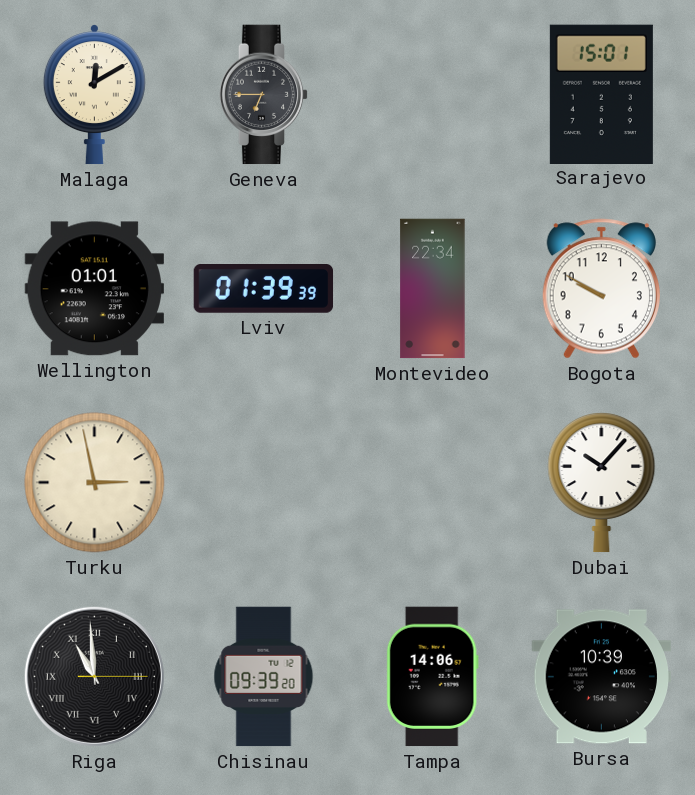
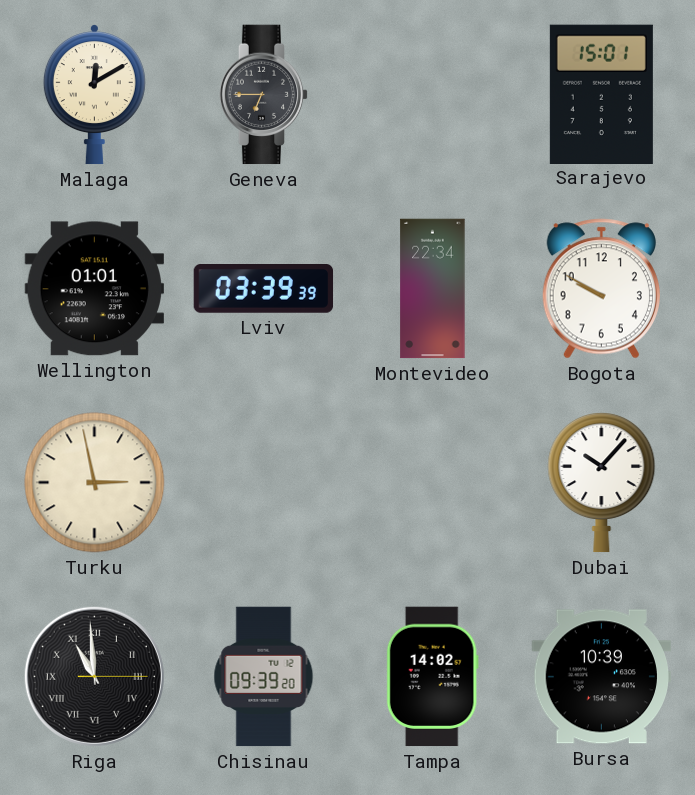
Lviv: 01:39 -> 03:39 (264, 289)
Tampa: 14:06 -> 14:02 (432, 677)
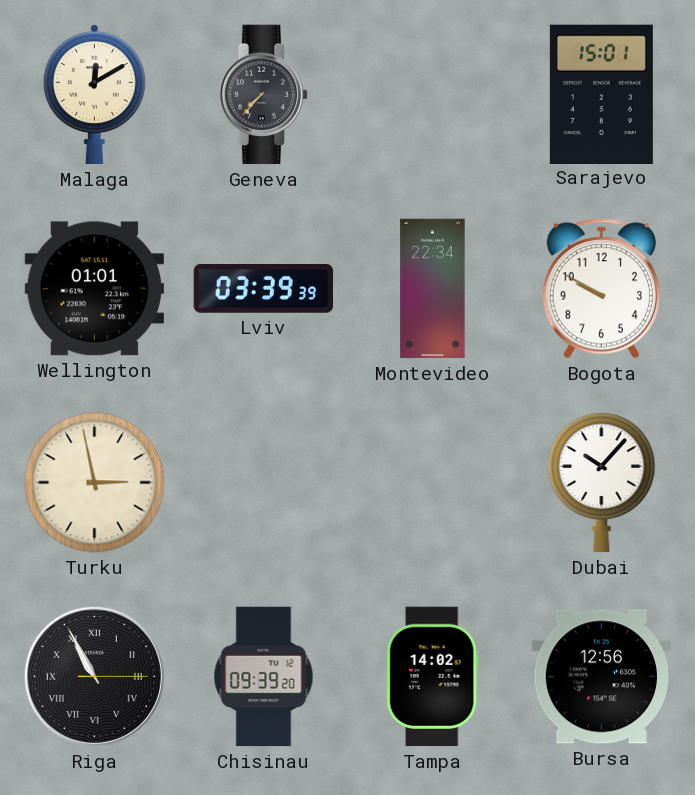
Geneva: 6:45 -> 7:37 (264, 95)
Riga: 10:59 -> 10:55 (94, 676)
Bursa: 10:39 -> 12:56 (601, 677)
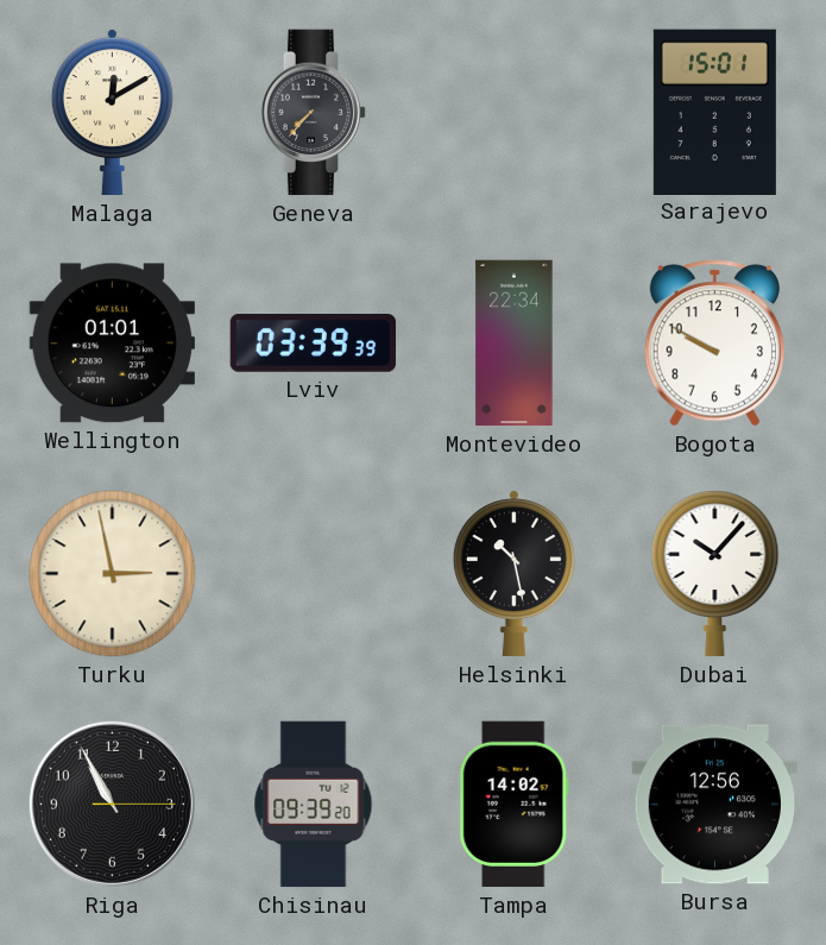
Helsinki: none -> 10:28 (513, 574)
Riga numerals: Roman -> Arabic (112, 804)
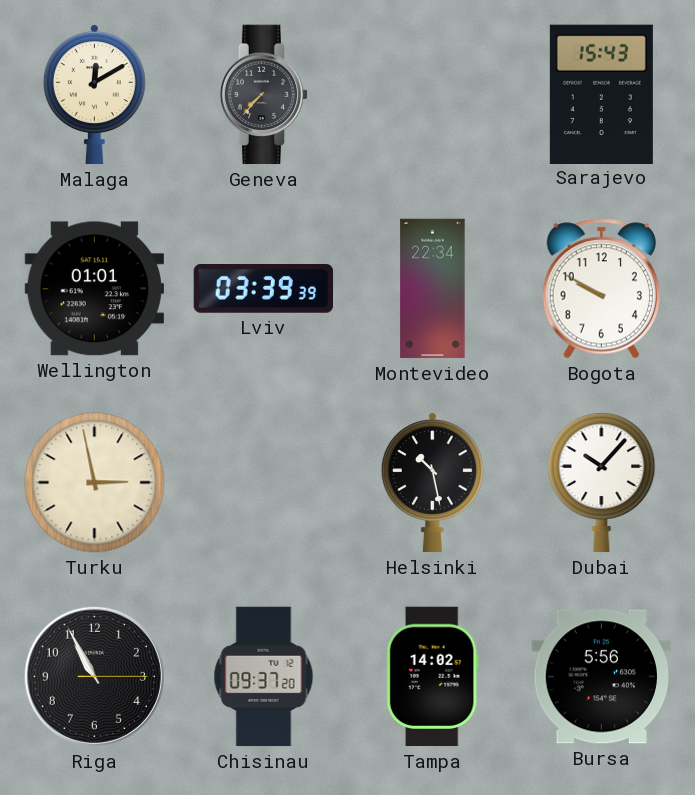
Sarajevo: 15:01 -> 15:43 (601, 94)
Chisinau: 09:39 -> 09:37 (264, 677)
Bursa: 12:56 -> 5:56 (601, 677)
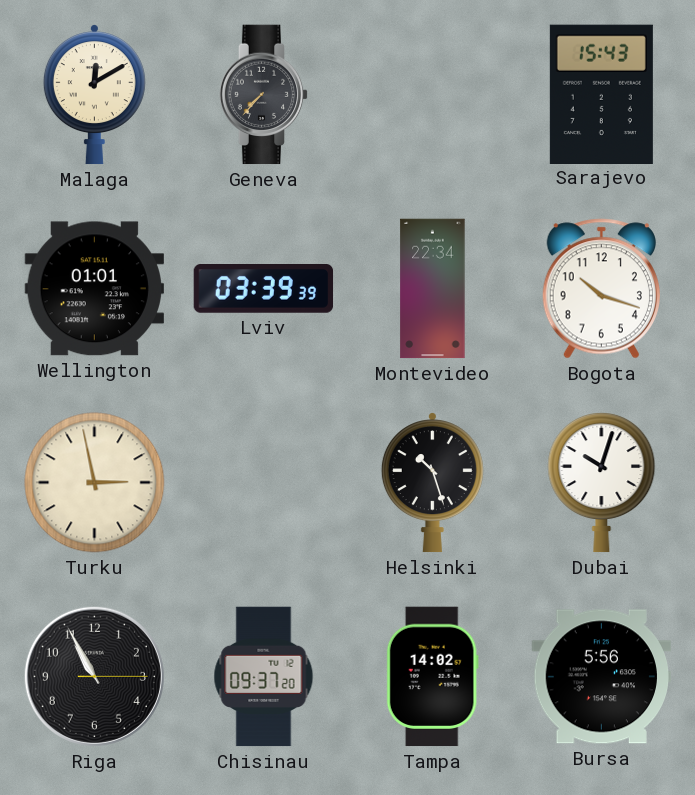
Bogota: 9:50 -> 10:18 (601, 289)
Helsinki: 10:28 -> 10:27 (432, 483)
Dubai: 10:07 -> 10:03 (602, 483)
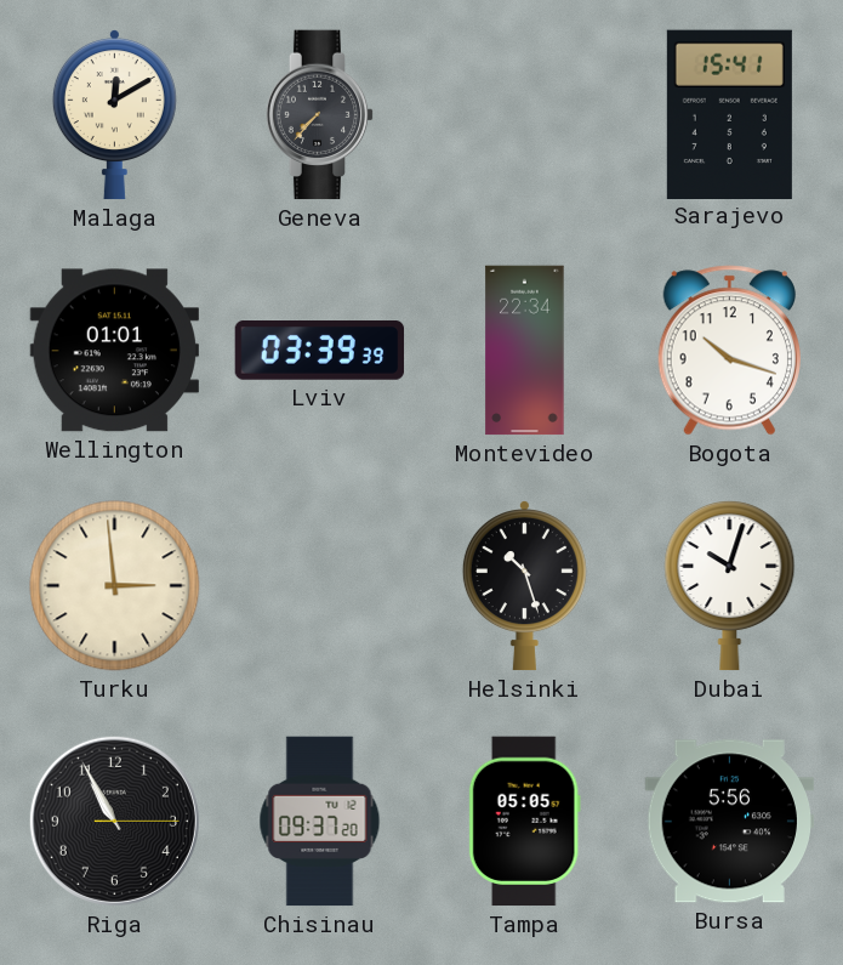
Sarajevo: 15:43 -> 15:41 (729, 114)
Turku: 2:58 -> 2:59 (115, 586)
Tampa: 14:02 -> 05:05 (524, 822)
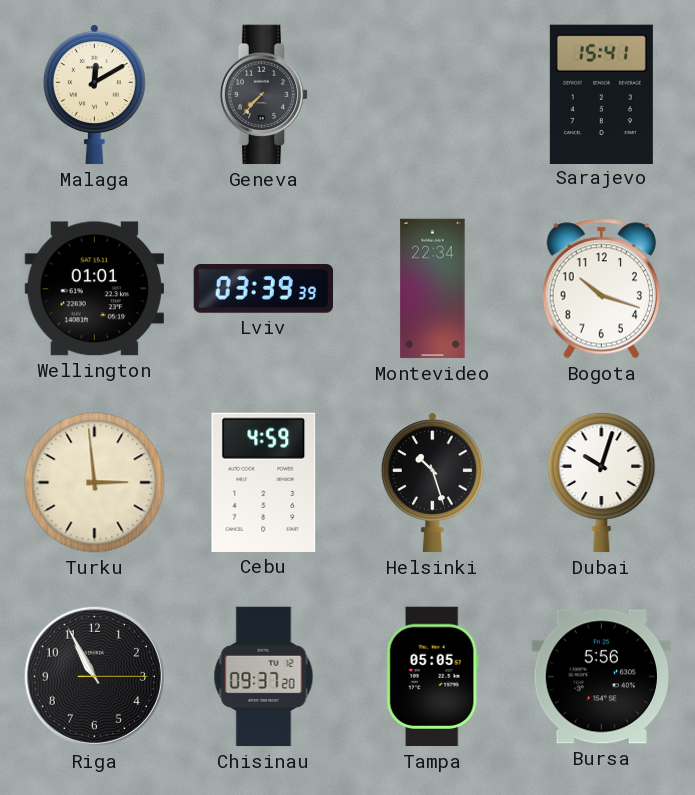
Cebu: none -> 4:59 (264, 482)
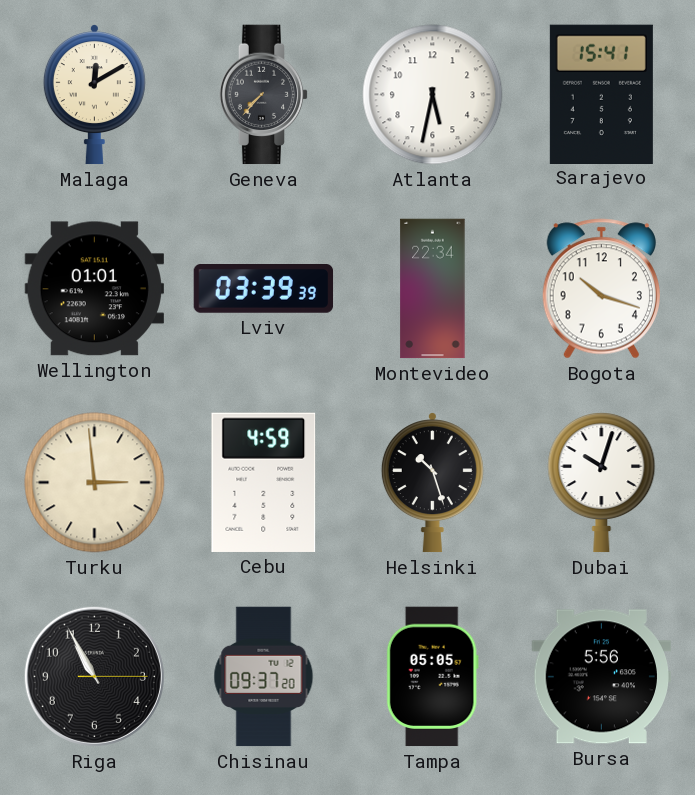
Atlanta: none -> 5:32 (433, 95)
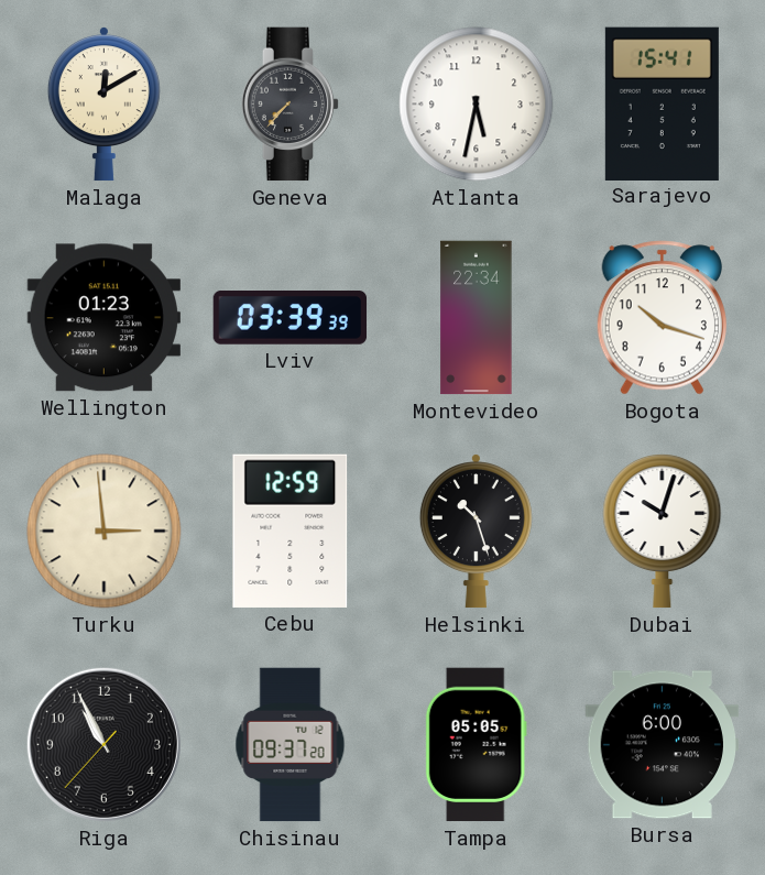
Wellington: 01:01 -> 01:23 (103, 318)
Cebu: 4:59 -> 12:59 (291, 531)
Riga: 10:55:15 -> 10:55:37 (103, 744)
Bursa: 5:56 -> 6:00 (662, 745)
